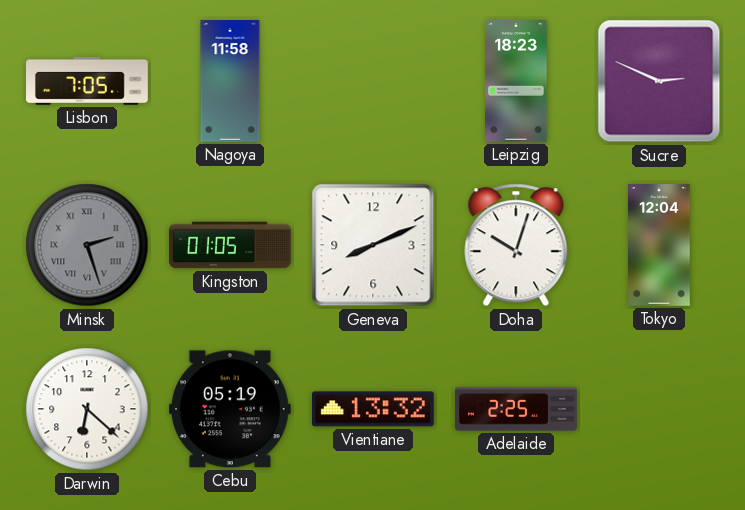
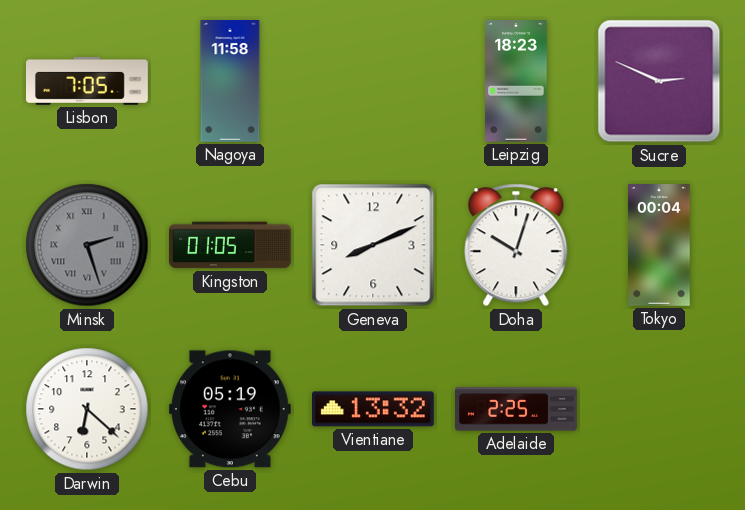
Tokyo: 12:04 -> 00:04 (659, 246)
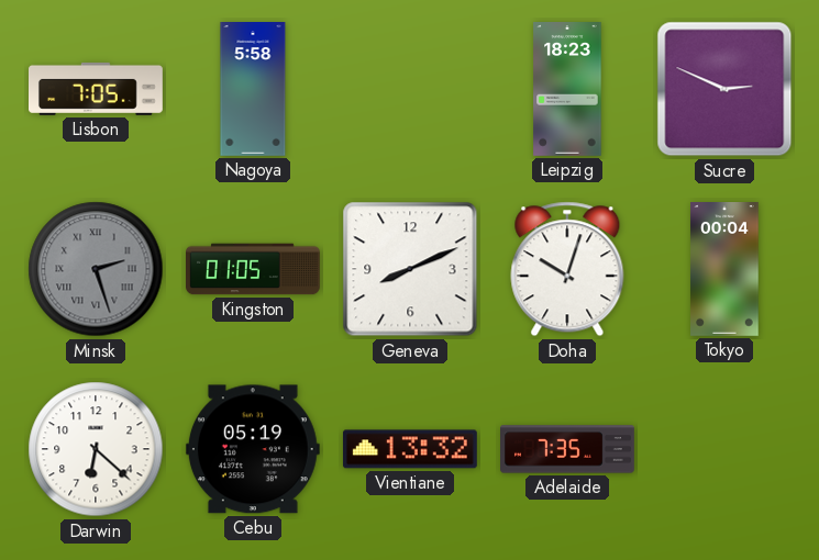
Nagoya: 11:58 -> 5:58 (253, 90)
Adelaide: 2:25 -> 7:35 (568, 449)
